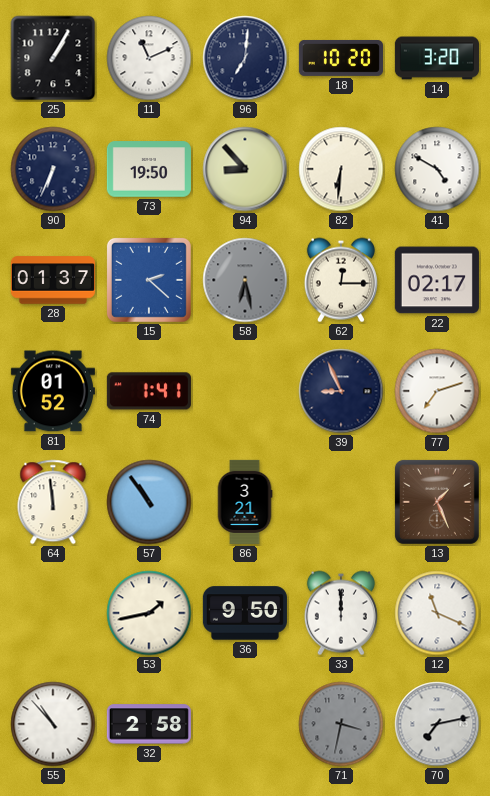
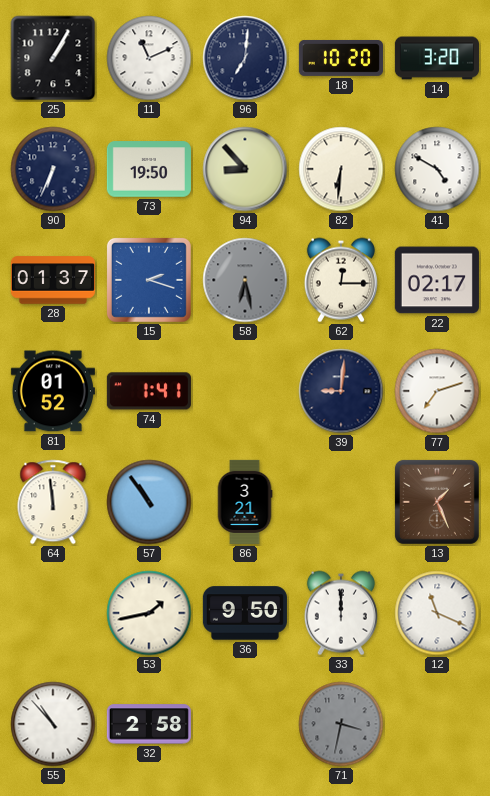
15: 2:22 -> 2:18 (149, 280)
39: 8:56 -> 9:01 (341, 391)
70: 7:13 -> none (437, 724)
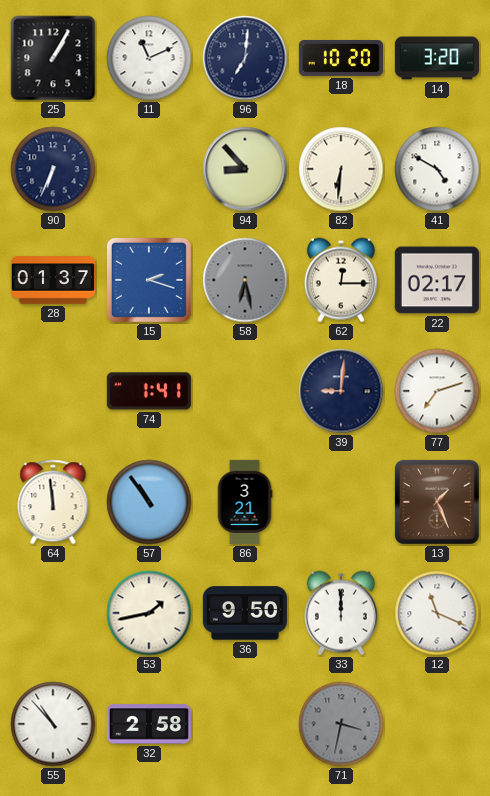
73: 19:50 -> none (149, 169)
81: 01:52 -> none (53, 391)
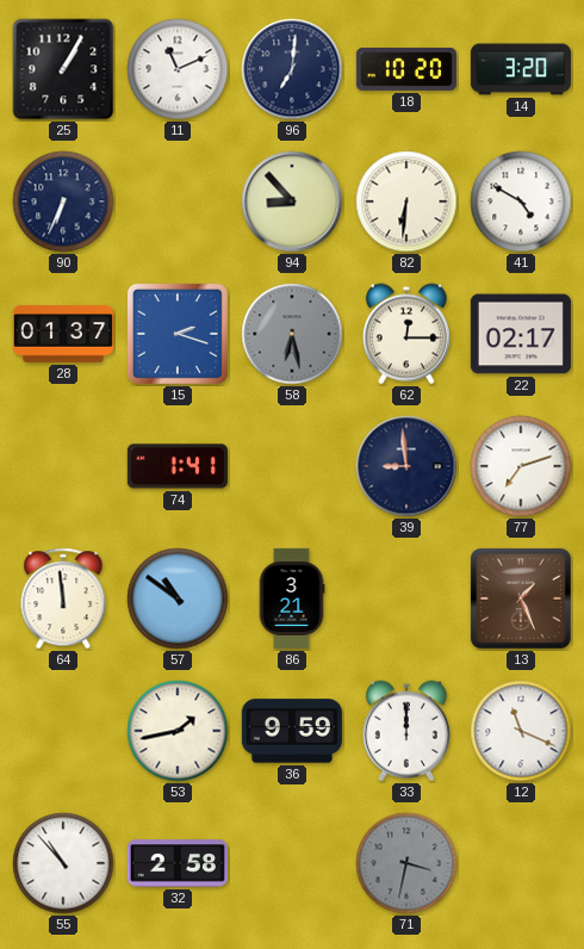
39: 9:01 -> 8:59 (406, 466)
57: 10:54 -> 10:51 (178, 598)
36: 9:50 -> 9:59 (292, 731)
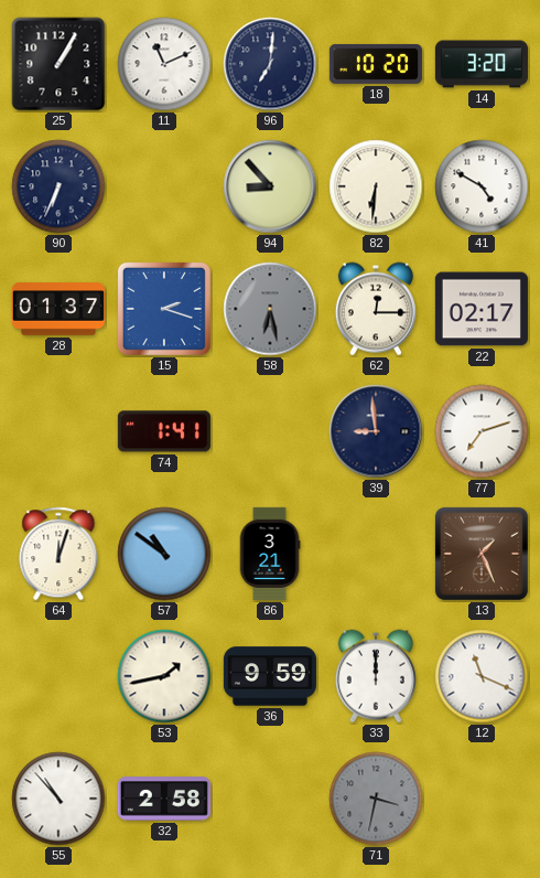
64: 11:59 -> 12:03 (58, 554)
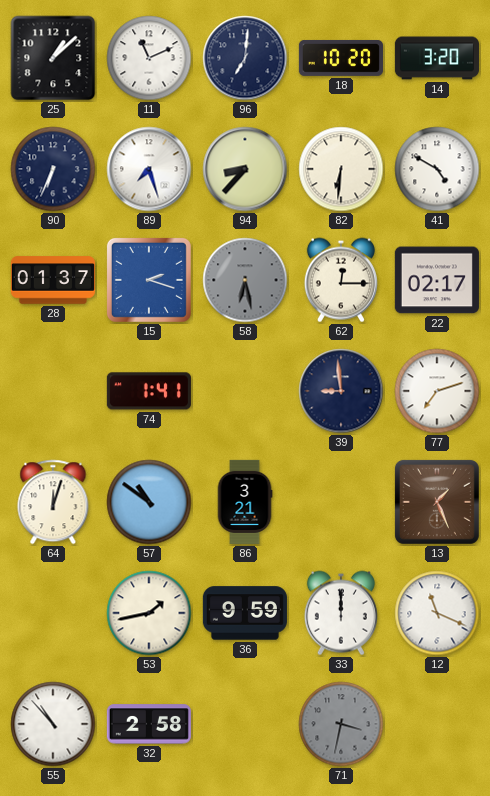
25: 1:05 -> 1:08 (53, 58)
89: none -> 7:27 (149, 169)
94: 8:53 -> 8:37 (245, 169)
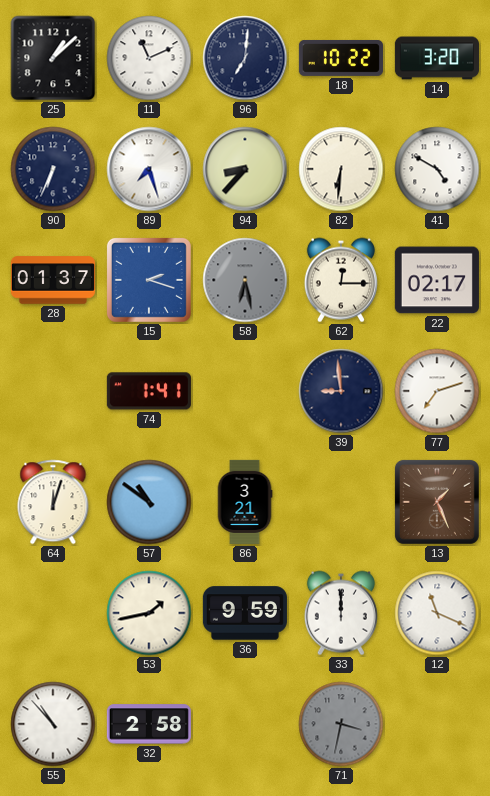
18: 10:20 -> 10:22 (341, 58)
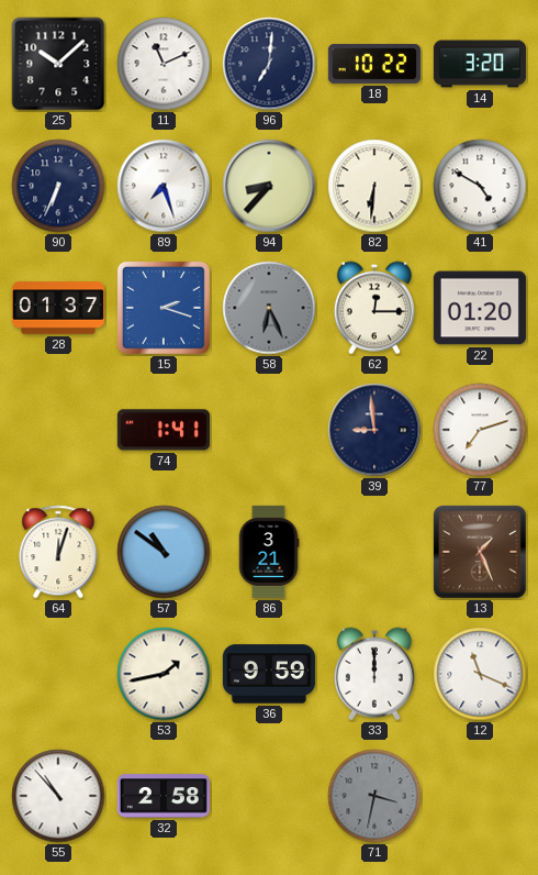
25: 1:08 -> 10:08 (58, 64)
58: 6:28 -> 6:26 (269, 308)
22: 02:17 -> 01:20 (480, 308)
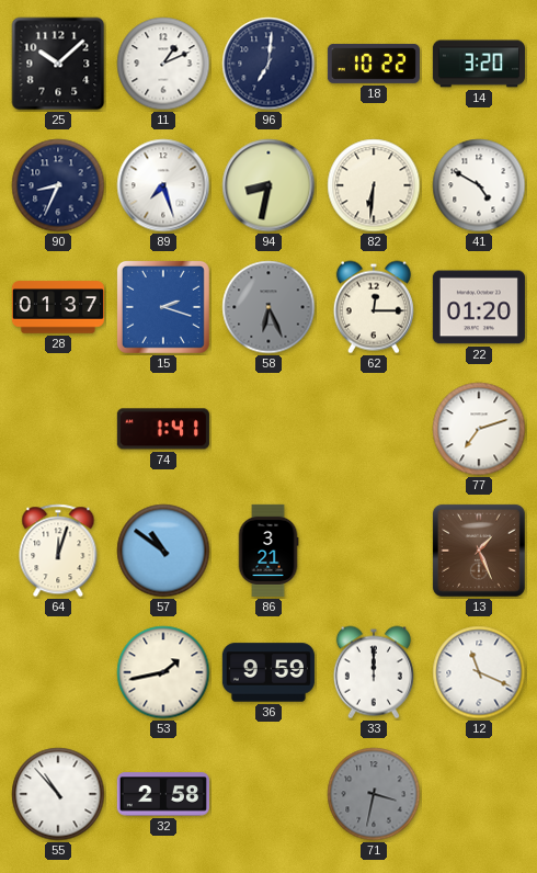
11: 11:11 -> 1:11 (163, 64)
90: 6:34 -> 8:34 (58, 185)
94: 8:37 -> 8:32 (268, 185)
39: 8:59 -> none (374, 430)
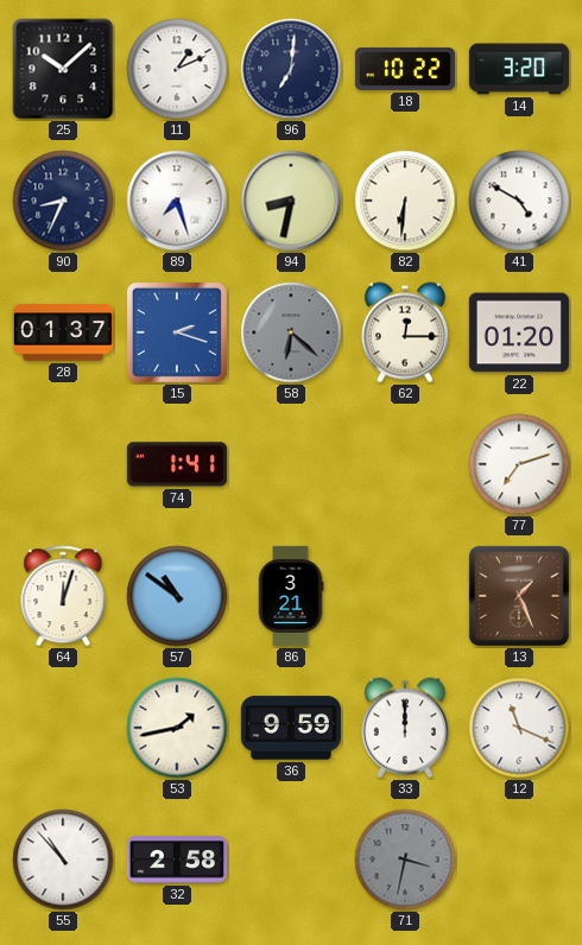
58: 6:26 -> 6:22 (291, 332)
